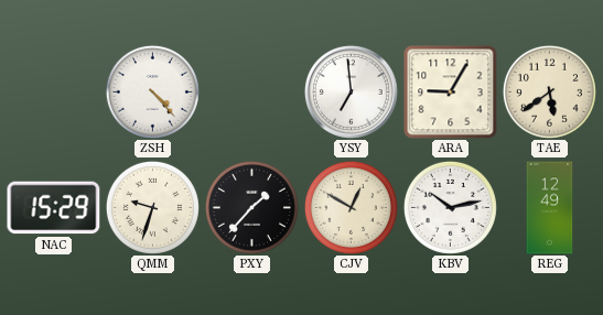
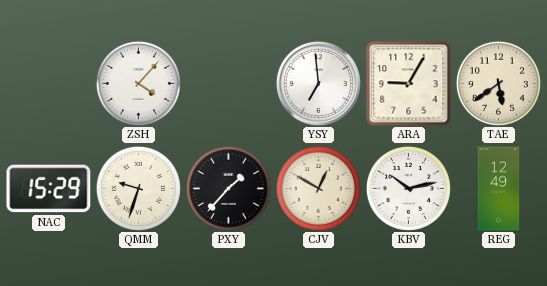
ZSH: 4:23 -> 4:07 (138, 83)
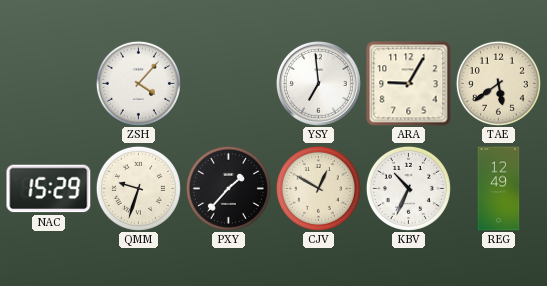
KBV: 10:13 -> 10:34 (408, 188)
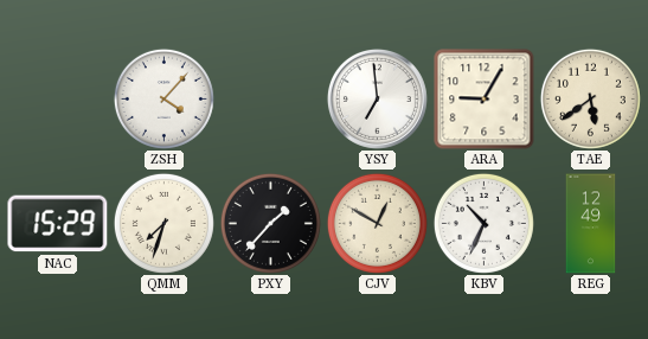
QMM: 9:33 -> 7:33 (163, 223)
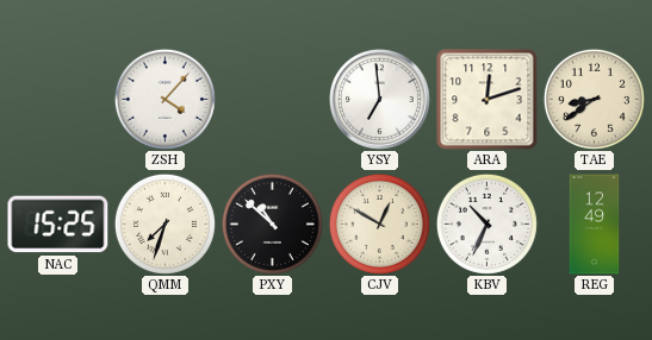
ARA: 9:05 -> 12:12 (488, 100)
TAE: 5:39 -> 8:39 (594, 99)
NAC: 15:29 -> 15:25 (58, 225)
PXY: 1:37 -> 10:52 (272, 223)
